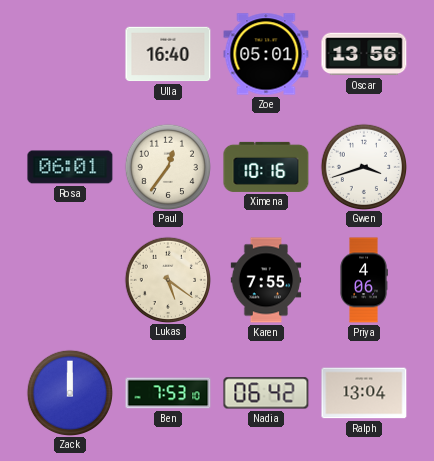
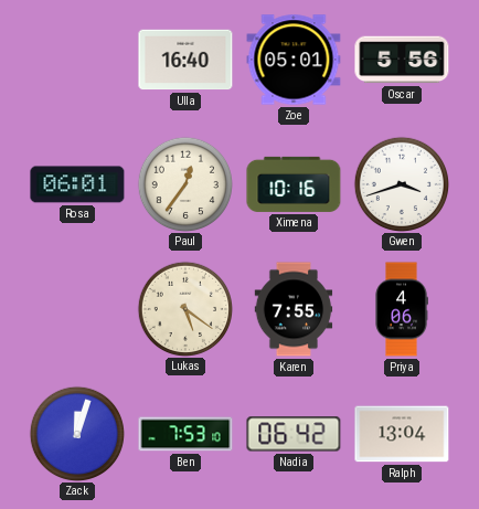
Oscar: 13:56 -> 5:56 (402, 60)
Zack: 12:00 -> 12:03 (76, 433)
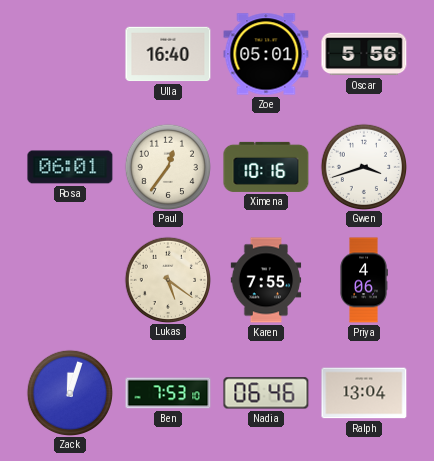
Nadia: 06:42 -> 06:46 (266, 393)
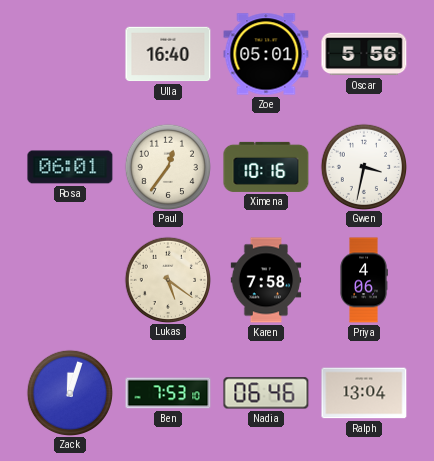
Gwen: 3:42 -> 3:32 (363, 166)
Karen: 7:55 -> 7:58 (266, 280)
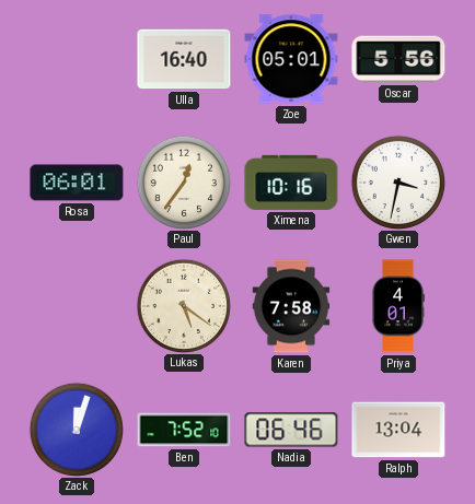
Priya: 4:06 -> 4:01 (398, 306)
Ben: 7:53 -> 7:52 (184, 430)
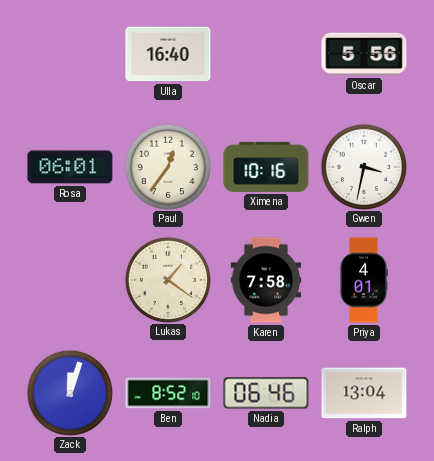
Zoe: 05:01 -> none (291, 59)
Lukas: 5:21 -> 1:21 (167, 279)
Ben: 7:52 -> 8:52 (168, 393)
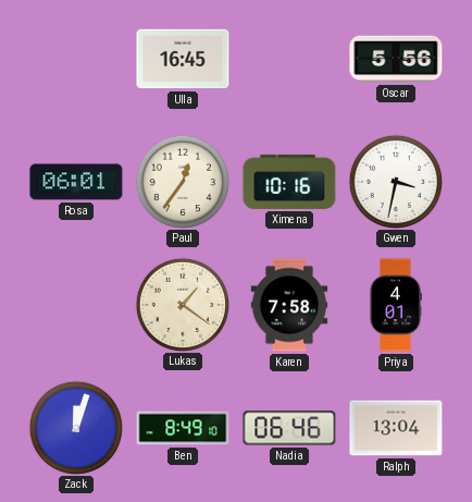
Ulla: 16:40 -> 16:45 (183, 59)
Ben: 8:52 -> 8:49 (183, 428)
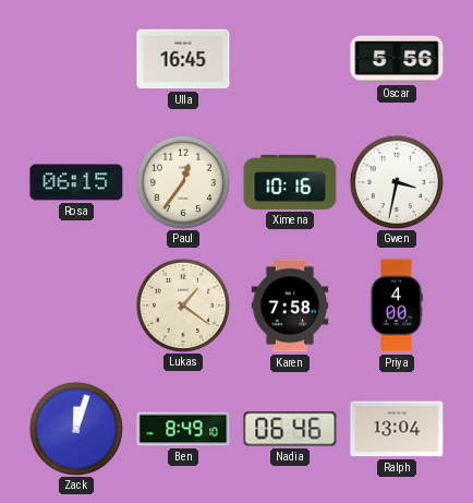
Rosa: 06:01 -> 06:15 (76, 182)
Priya: 4:01 -> 4:00 (397, 306)
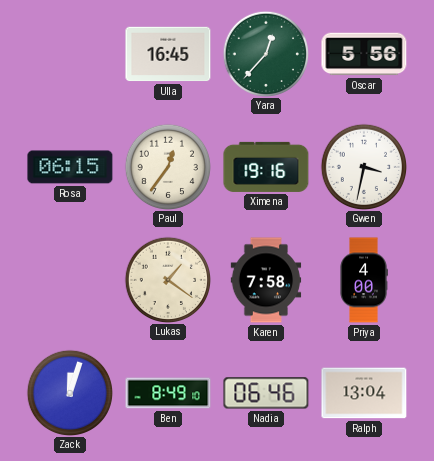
Yara: none -> 12:37 (265, 53)
Ximena: 10:16 -> 19:16 (266, 167)
